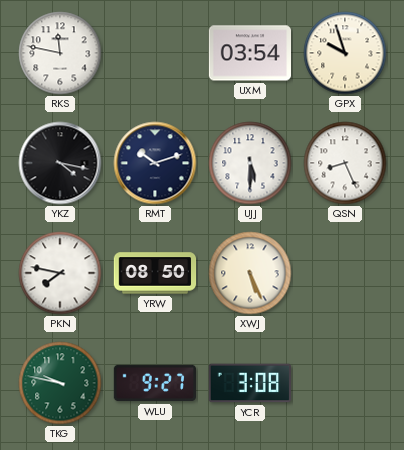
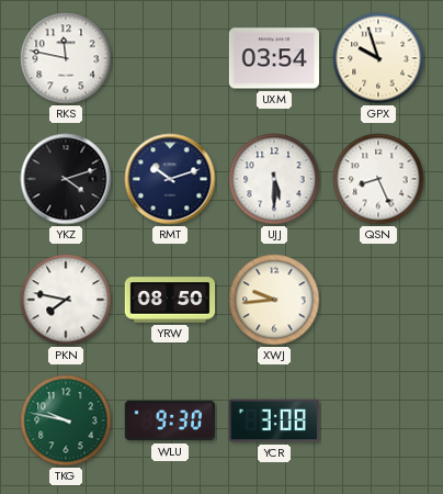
YKZ: 4:17 -> 4:12 (66, 179)
XWJ: 5:26 -> 9:44 (274, 300)
WLU: 9:27 -> 9:30 (170, 420)
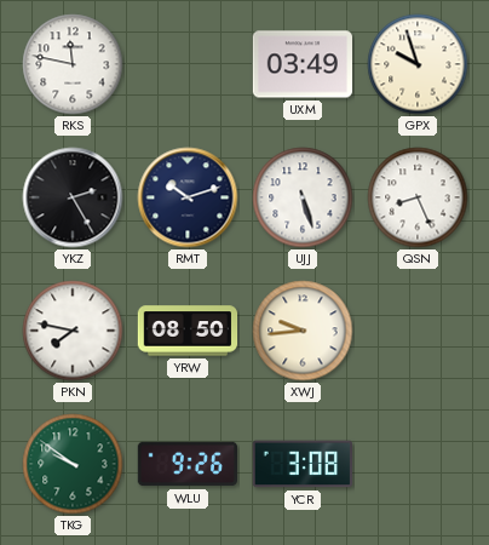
UXM: 03:54 -> 03:49 (301, 64)
YKZ: 4:12 -> 2:25 (73, 197)
UJJ: 5:30 -> 5:27 (303, 197)
TKG: 9:47 -> 9:51 (73, 464)
WLU: 9:30 -> 9:26 (188, 464)
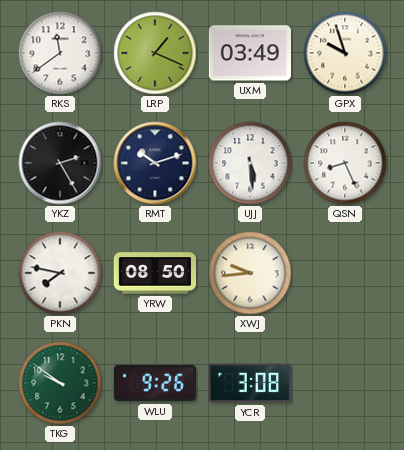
RKS: 11:47 -> 11:39 (60, 53)
LRP: none -> 1:19 (155, 53)
UJJ: 5:27 -> 5:29 (250, 163)
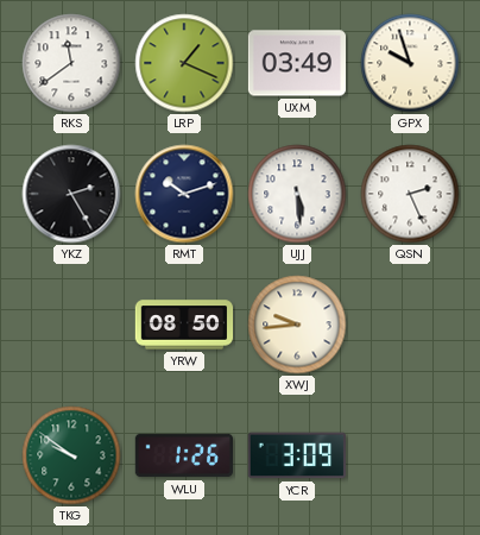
QSN: 8:26 -> 2:26 (410, 194)
PKN: 7:47 -> none (60, 273)
WLU: 9:26 -> 1:26 (184, 455)
YCR: 3:08 -> 3:09 (296, 455)
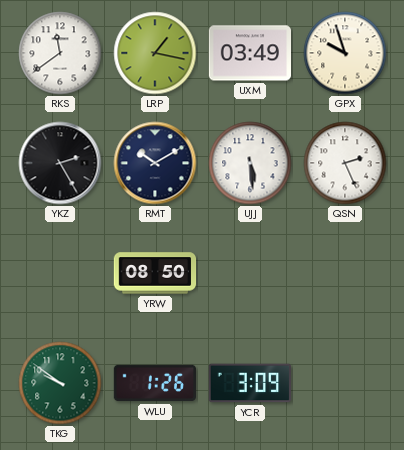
LRP: 1:19 -> 1:17 (155, 53)
RMT: 10:12 -> 10:10 (155, 163)
XWJ: 9:44 -> none (297, 325)
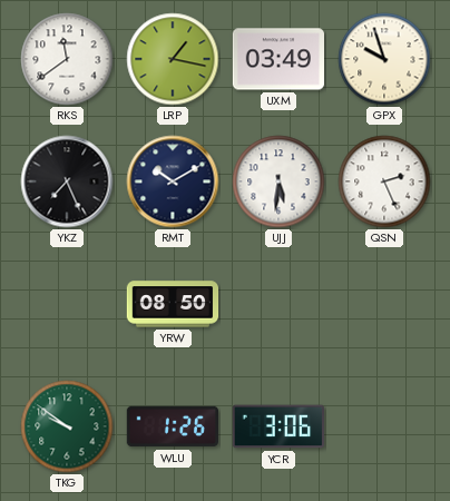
YKZ: 2:25 -> 7:26 (67, 181)
UJJ: 5:29 -> 5:31 (278, 181)
YCR: 3:09 -> 3:06 (277, 426)
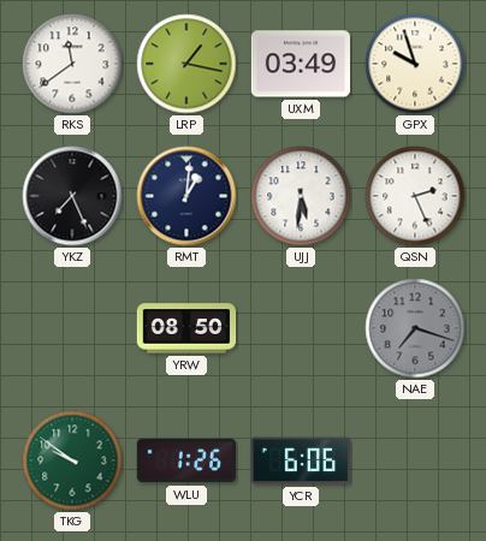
RMT: 10:10 -> 1:01 (186, 196)
NAE: none -> 7:18 (415, 328)
YCR: 3:06 -> 6:06 (300, 460)
